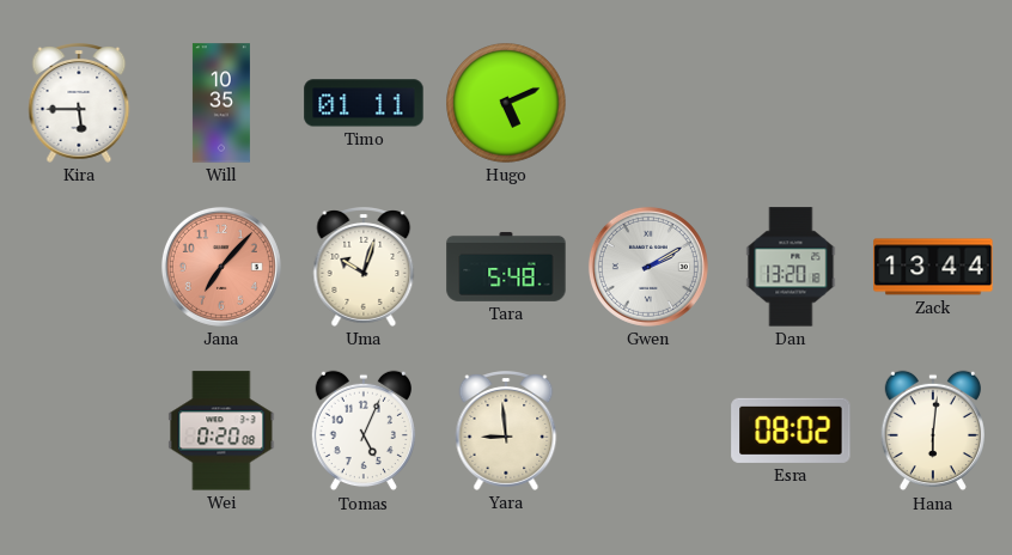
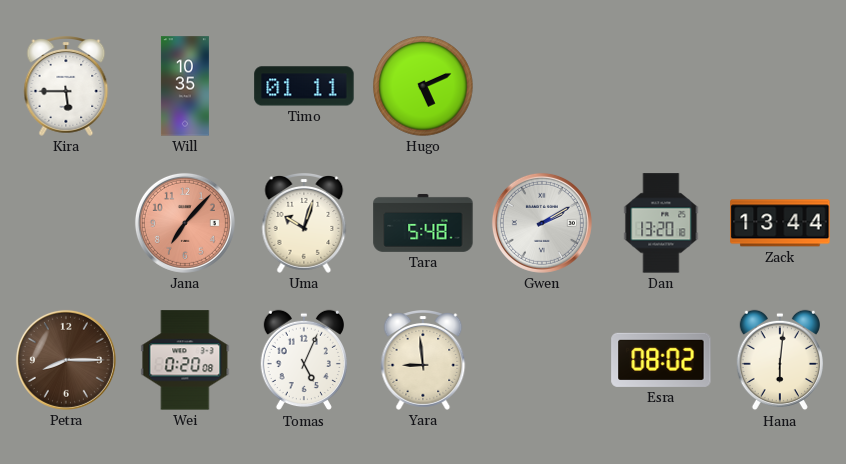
Petra: none -> 8:15 (66, 360)
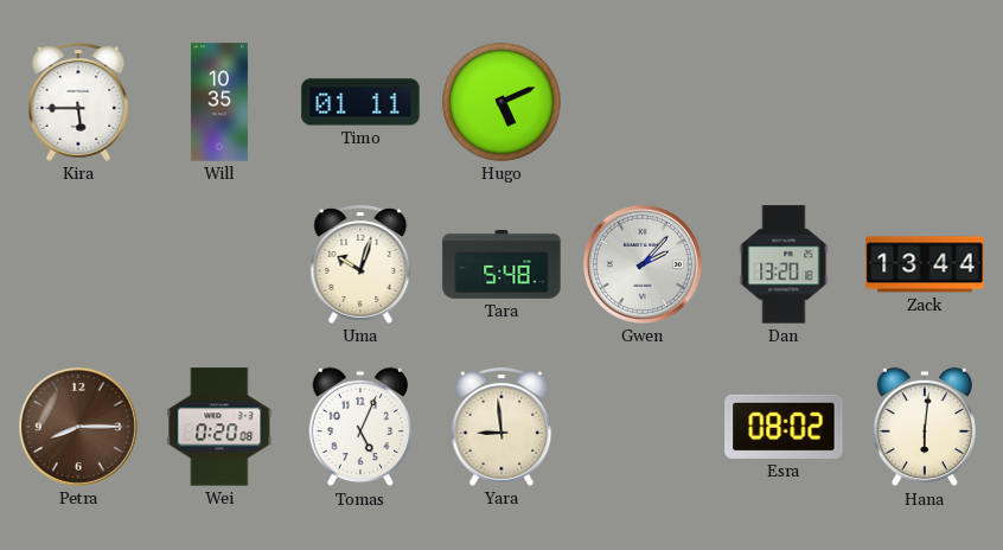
Jana: 7:07 -> none (185, 223)
Gwen: 2:10 -> 2:07 (643, 264)
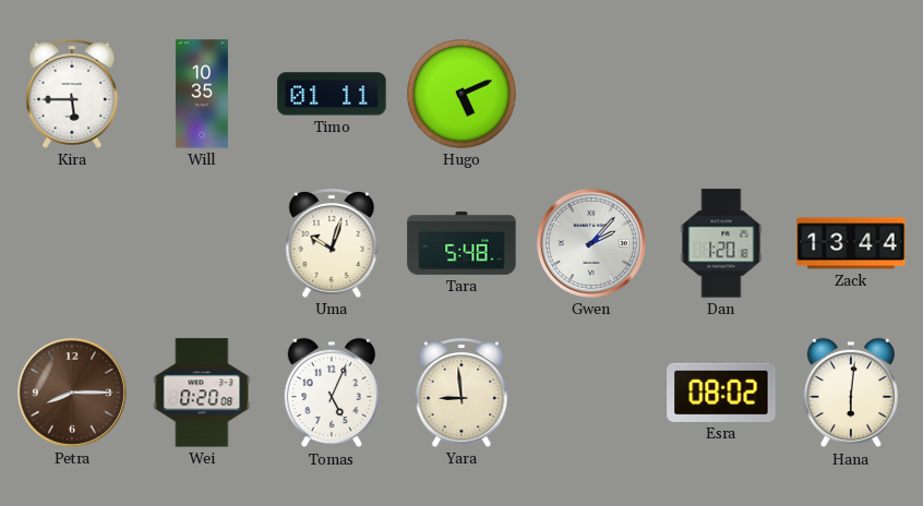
Dan: 13:20 -> 1:20 (721, 243)
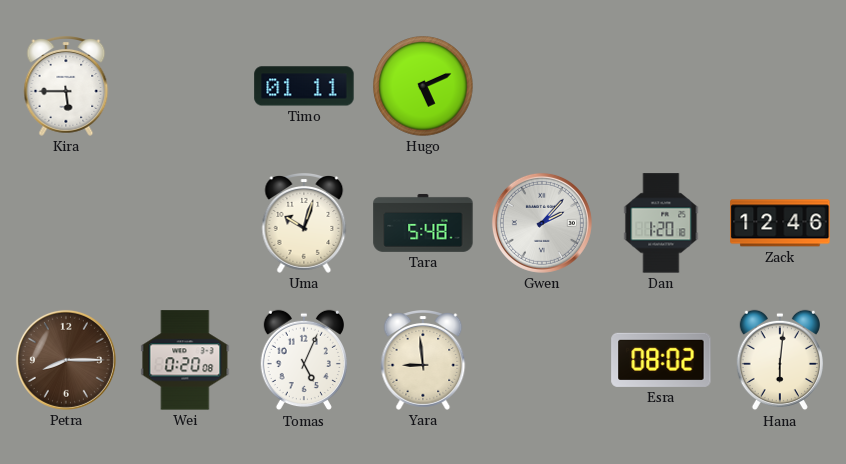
Will: 10:35 -> none (202, 94)
Zack: 13:44 -> 12:46 (780, 223)
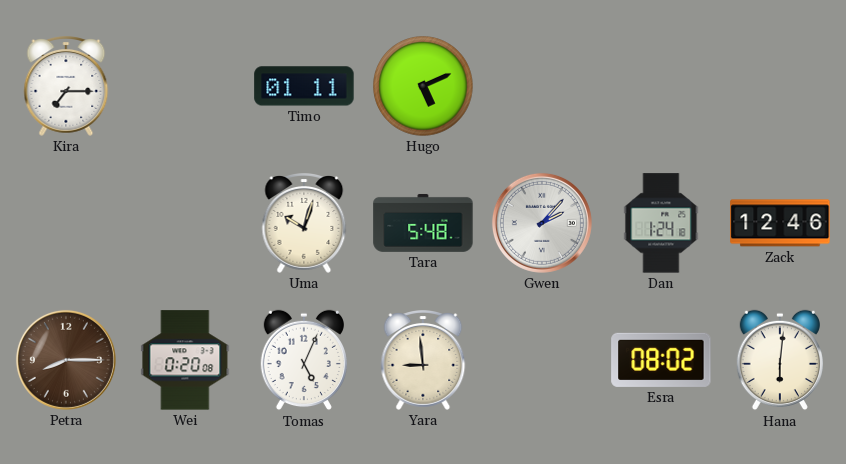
Kira: 5:45 -> 7:15 (66, 87)
Dan: 1:20 -> 1:24 (661, 223)
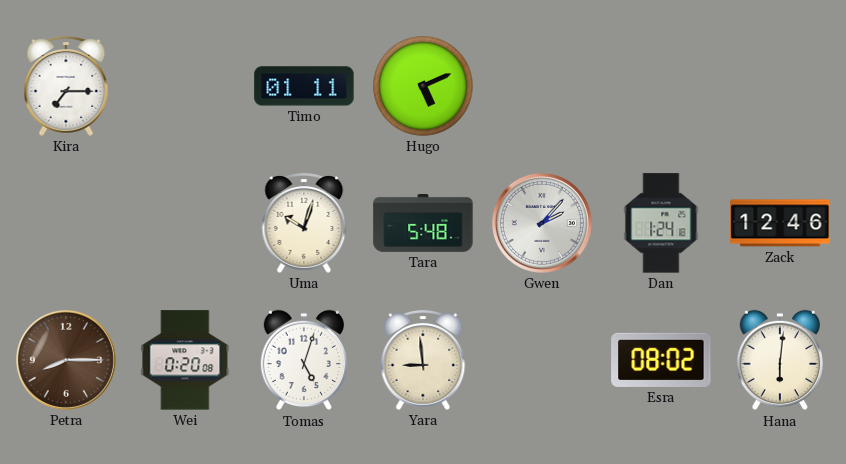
Tomas: 5:04 -> 5:03 (304, 360)
